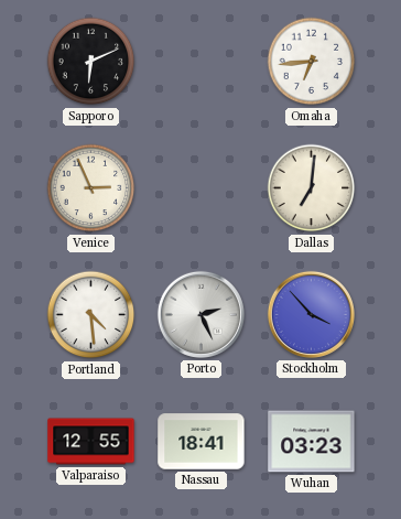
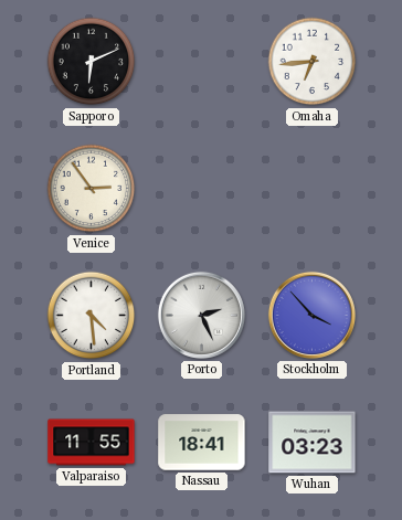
Venice: 2:56 -> 2:54 (92, 189)
Dallas: 7:01 -> none (312, 188)
Valparaiso: 12:55 -> 11:55 (92, 443)
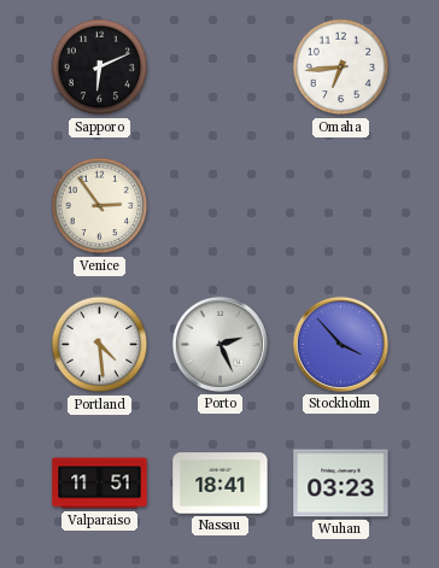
Valparaiso: 11:55 -> 11:51 (100, 484)
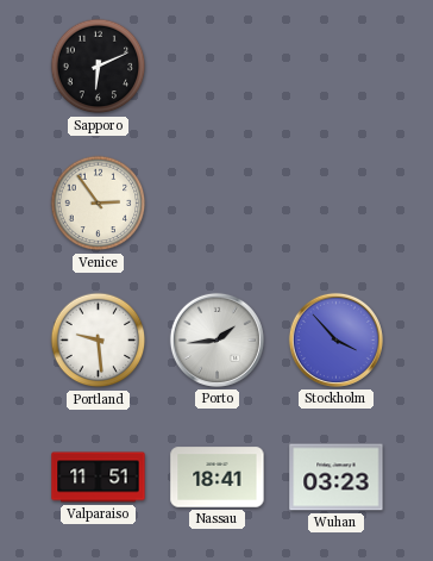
Omaha: 6:44 -> none (341, 68)
Portland: 4:29 -> 9:29 (99, 341)
Porto: 2:26 -> 1:44 (216, 339)
